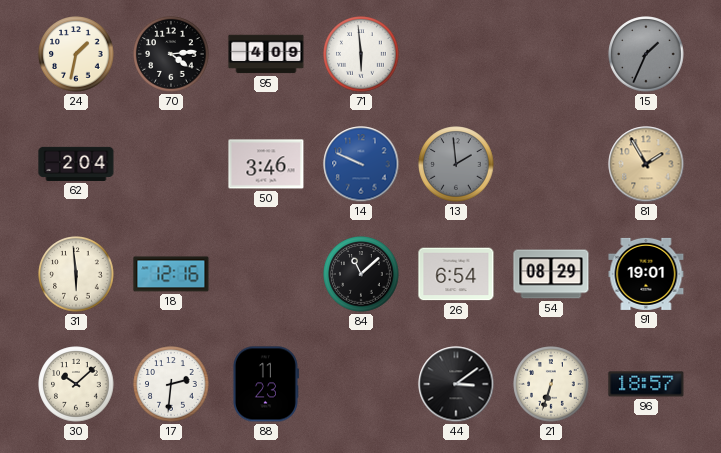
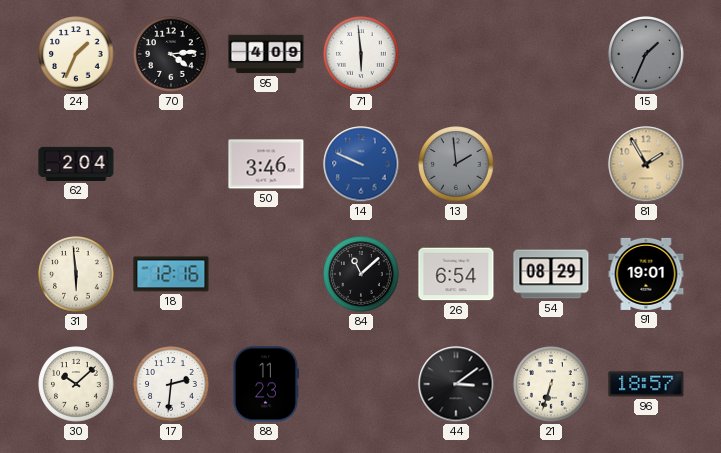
24: 1:32 -> 1:34 (76, 54)
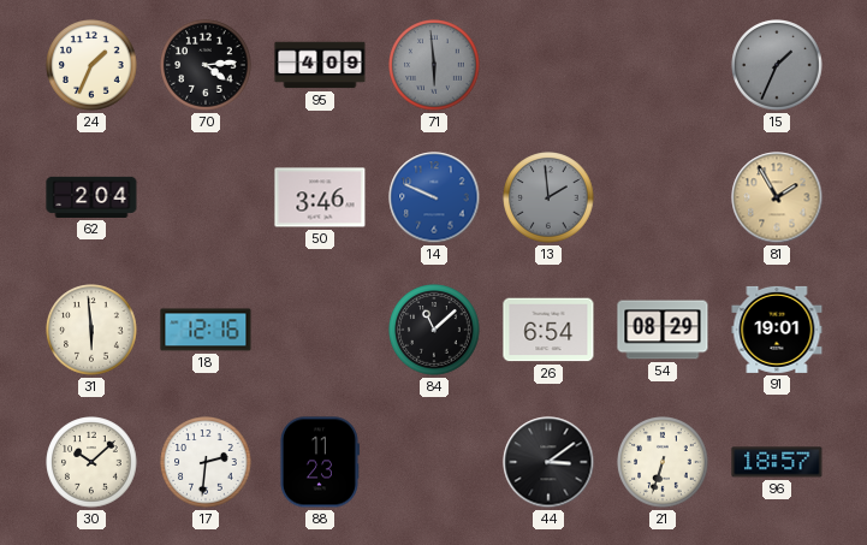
71 dial: white -> grey (434, 65)
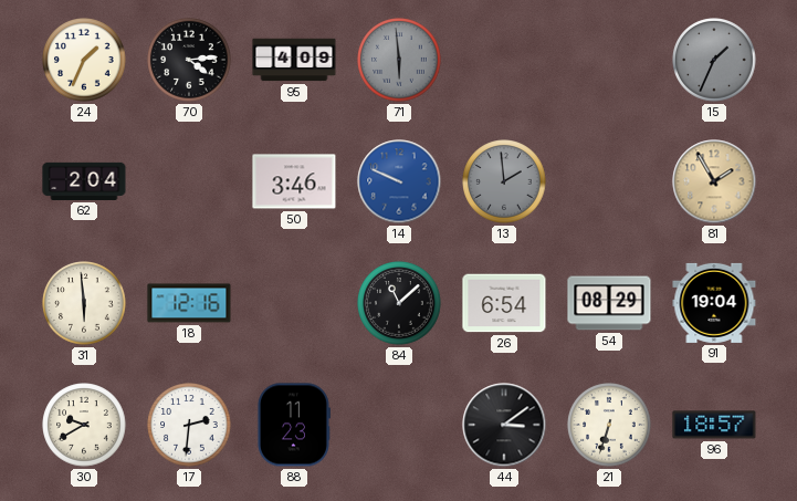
91: 19:01 -> 19:04 (714, 303)
30: 10:08 -> 9:40 (84, 425)
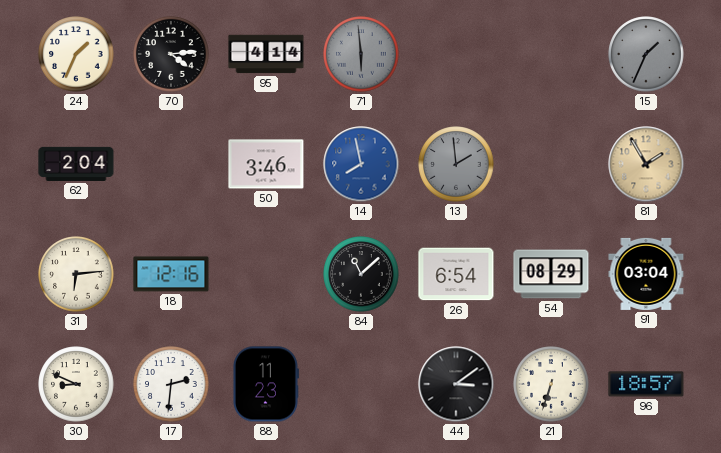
95: 4:09 -> 4:14 (266, 54)
14: 9:49 -> 7:58 (361, 164)
31: 5:59 -> 6:14 (76, 274)
91: 19:04 -> 03:04 (646, 274)
30: 9:40 -> 8:49 (76, 384)
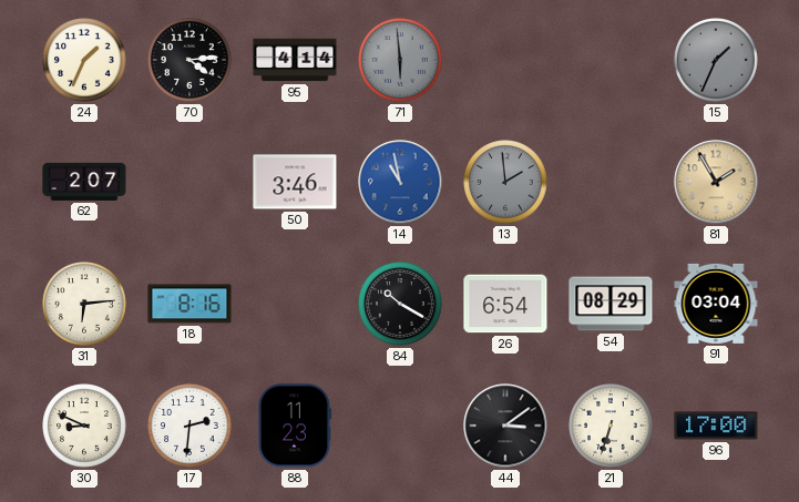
62: 2:04 -> 2:07 (84, 182)
14: 7:58 -> 10:58 (400, 182)
18: 12:16 -> 8:16 (189, 304)
84: 11:08 -> 10:20 (400, 304)
96: 18:57 -> 17:00 (716, 426)
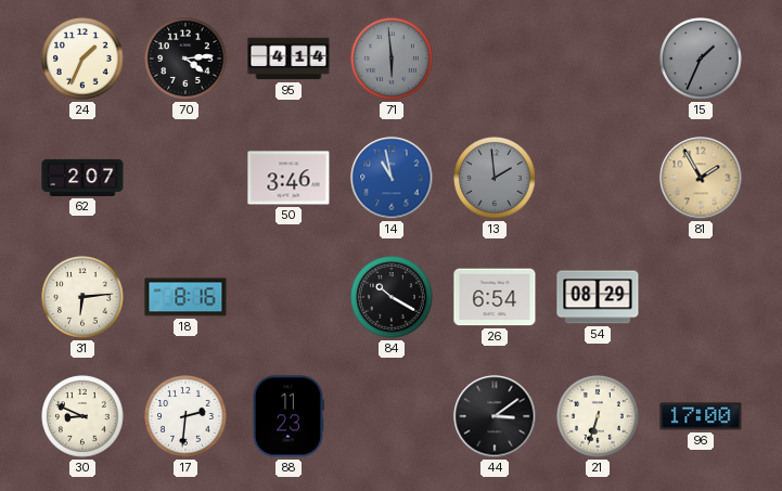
91: 03:04 -> none (716, 304)
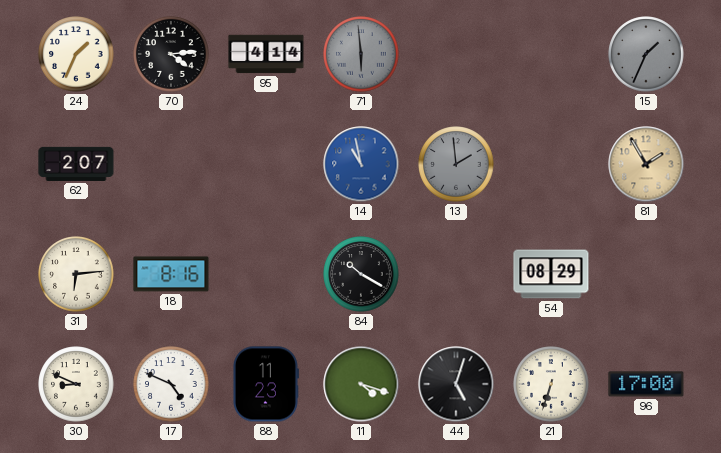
50: 3:46 -> none (289, 178)
26: 6:54 -> none (495, 297)
17: 2:31 -> 4:49 (171, 384)
11: none -> 4:18 (361, 384)
44: 3:09 -> 5:03 (456, 384)
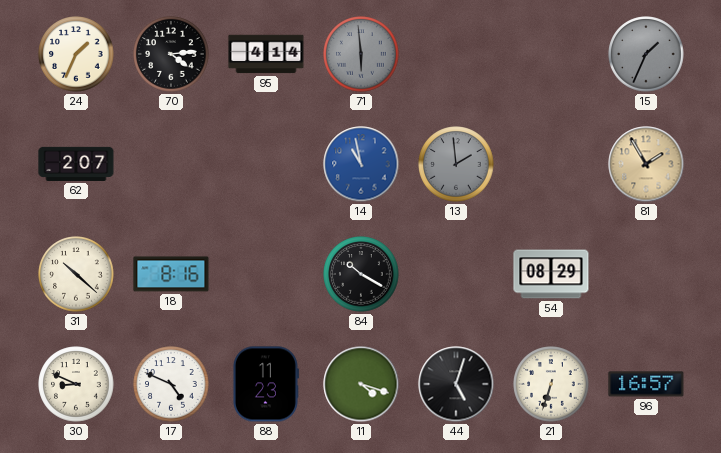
31: 6:14 -> 10:22 (76, 274)
96: 17:00 -> 16:57 (646, 384)
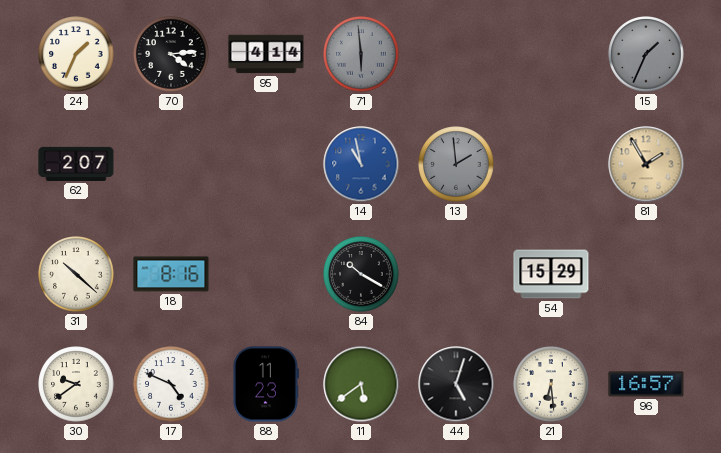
54: 08:29 -> 15:29 (551, 274)
30: 8:49 -> 9:39 (76, 384)
11: 4:18 -> 5:39 (361, 384)
21: 6:33 -> 6:29 (551, 384)
